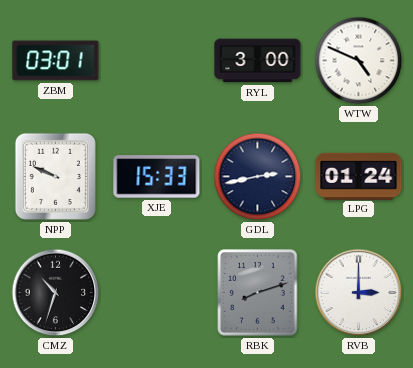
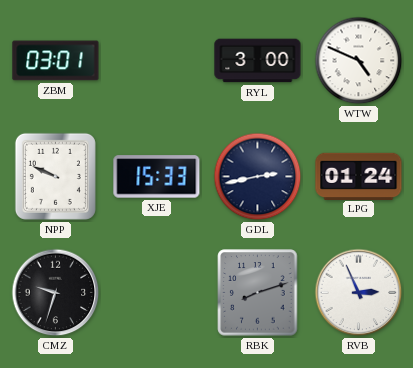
CMZ: 10:33 -> 9:33 (56, 293)
RVB: 3:00 -> 2:56 (359, 293)
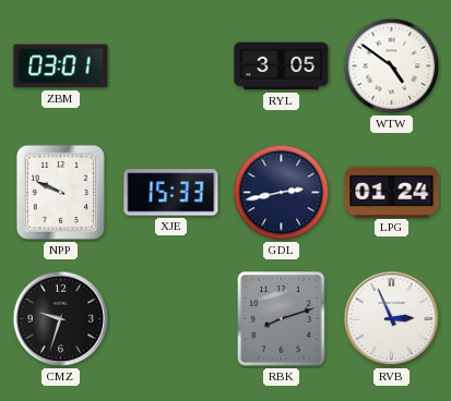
RYL: 3:00 -> 3:05 (282, 66)
WTW: 4:49 -> 4:51 (392, 66)
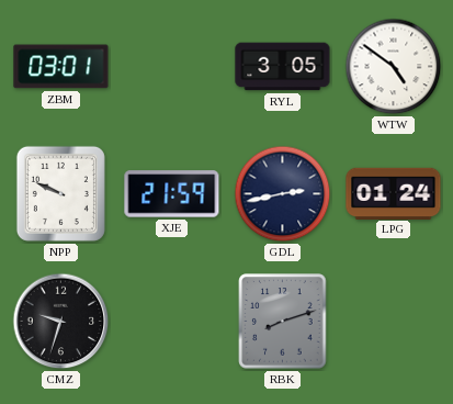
XJE: 15:33 -> 21:59 (172, 194)
RVB: 2:56 -> none (392, 319)
